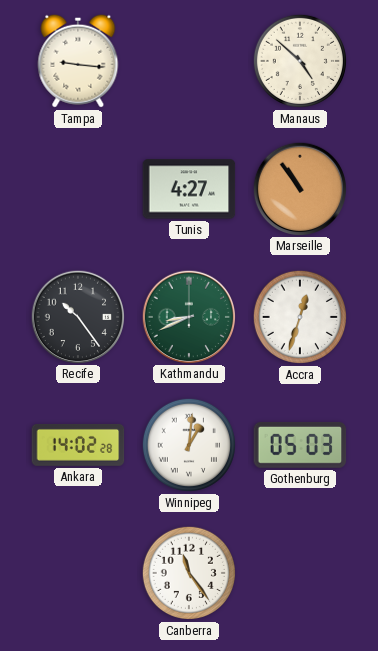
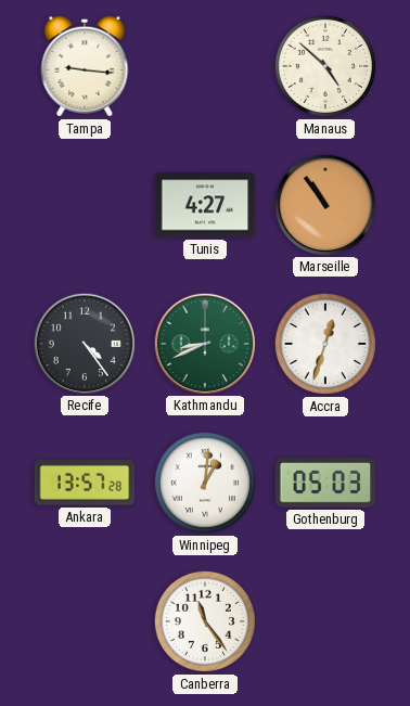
Recife: 10:24 -> 4:24 (84, 343)
Ankara: 14:02 -> 13:57 (85, 483)
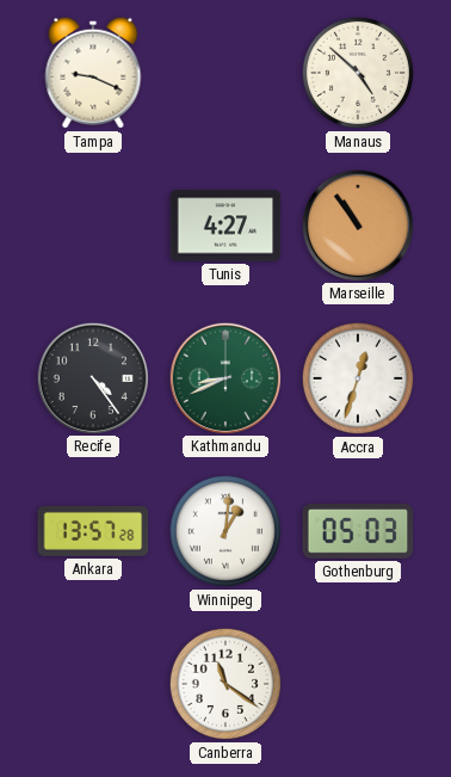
Tampa: 9:16 -> 9:19 (93, 73)
Canberra: 11:24 -> 11:21 (225, 684)
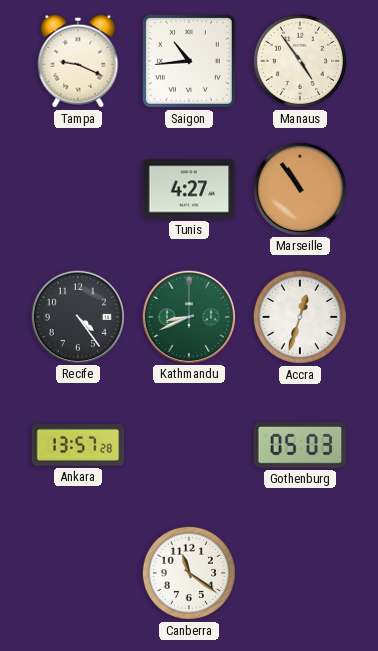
Saigon: none -> 10:44 (189, 61)
Manaus: 4:52 -> 4:54 (300, 61)
Winnipeg: 1:01 -> none (225, 531)
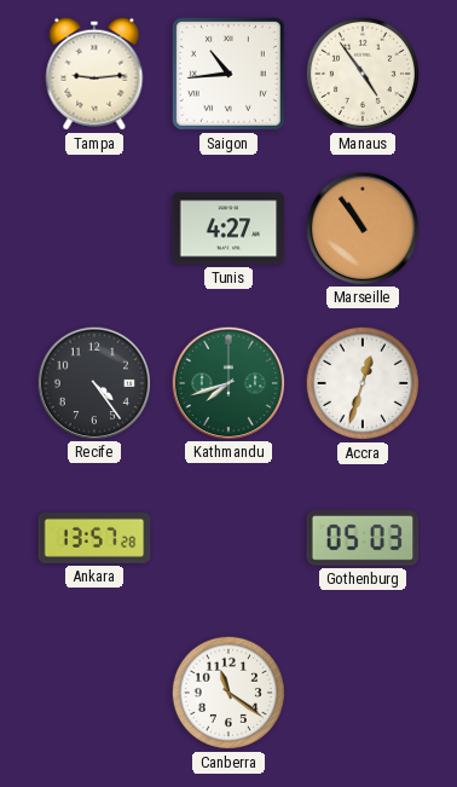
Tampa: 9:19 -> 9:14 (94, 74)
Kathmandu: 8:41 -> 7:42 (227, 382)
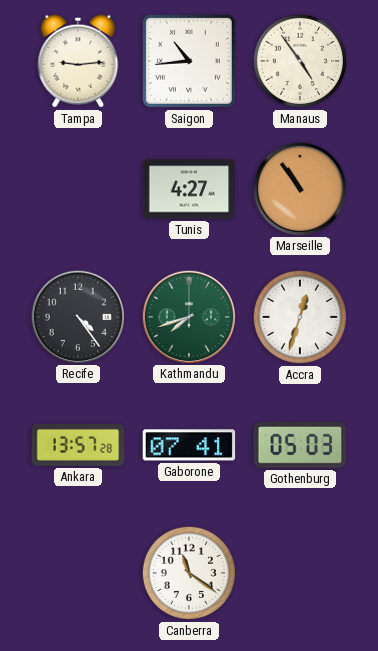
Gaborone: none -> 07:41 (189, 445)
